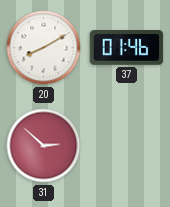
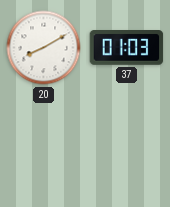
37: 01:46 -> 01:03 (127, 48)
31: 2:52 -> none (44, 146)
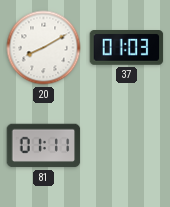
81: none -> 01:11 (44, 146)
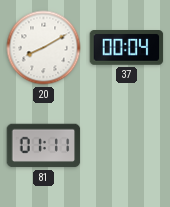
37: 01:03 -> 00:04 (127, 48)
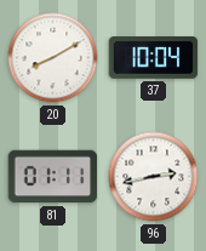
37: 00:04 -> 10:04 (154, 58)
96: none -> 2:43 (154, 177)
